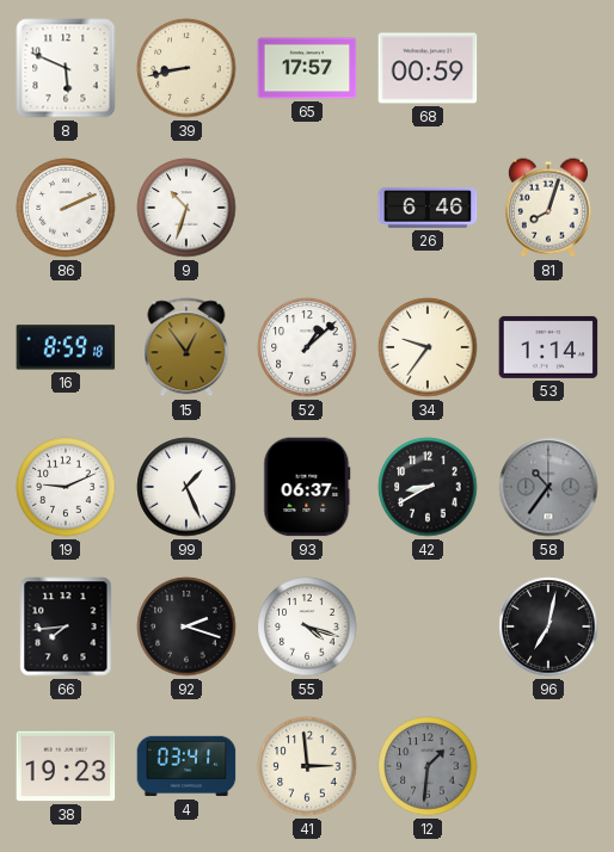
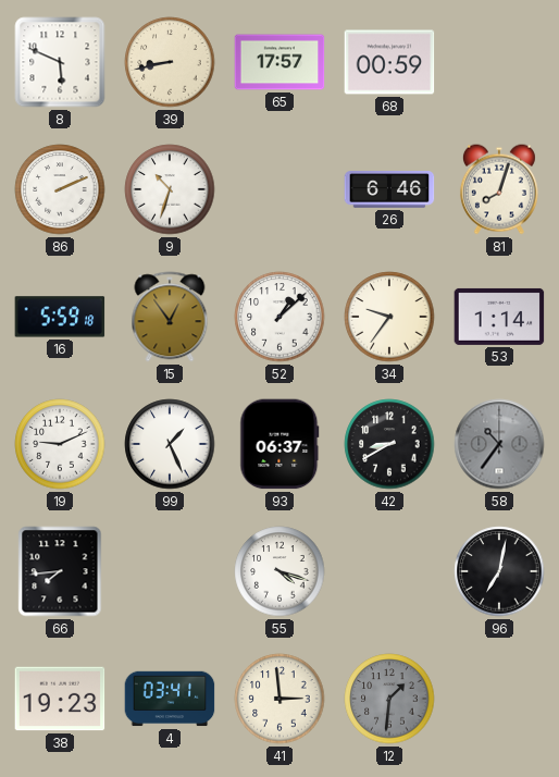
16: 8:59 -> 5:59 (60, 317)
92: 2:18 -> none (186, 626)
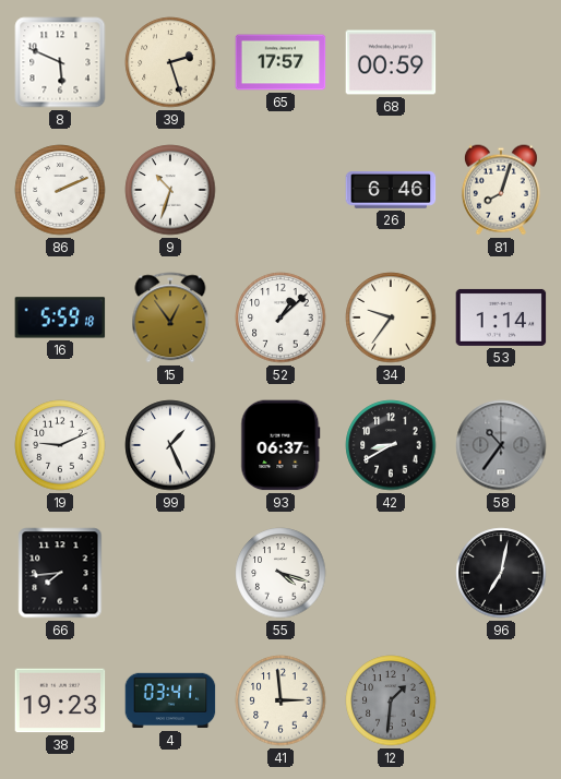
39: 8:43 -> 2:27 (170, 62)
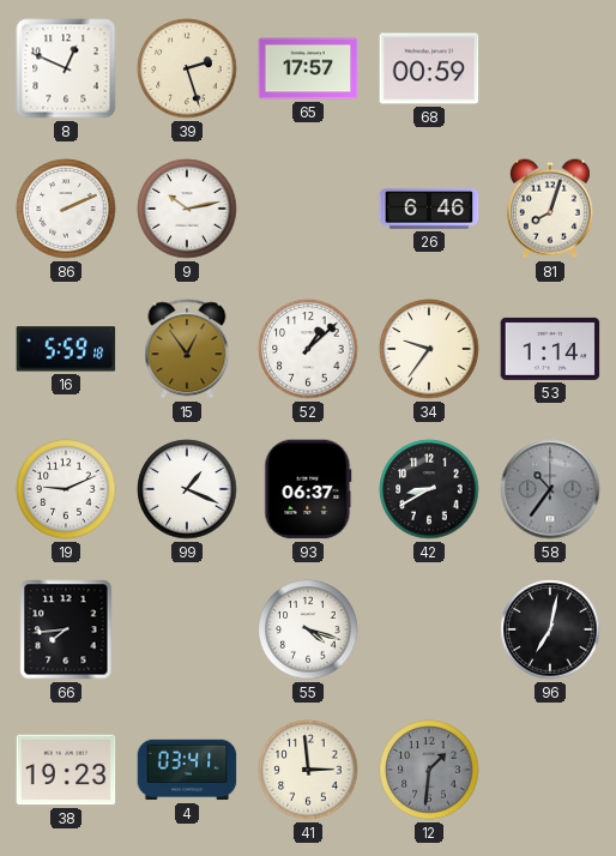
8: 5:49 -> 12:49 (66, 68)
9: 10:33 -> 10:13 (187, 209)
99: 1:26 -> 1:19 (187, 489)
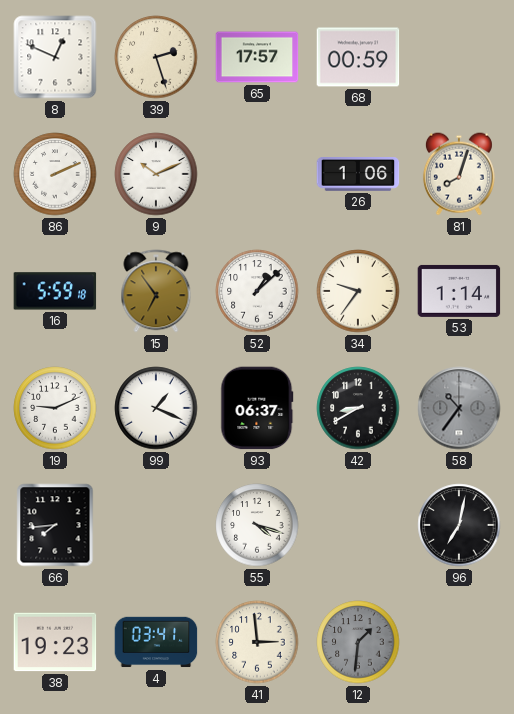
9: 10:13 -> 10:11 (156, 174)
26: 6:46 -> 1:06 (358, 175)
15: 12:54 -> 6:54 (156, 291)
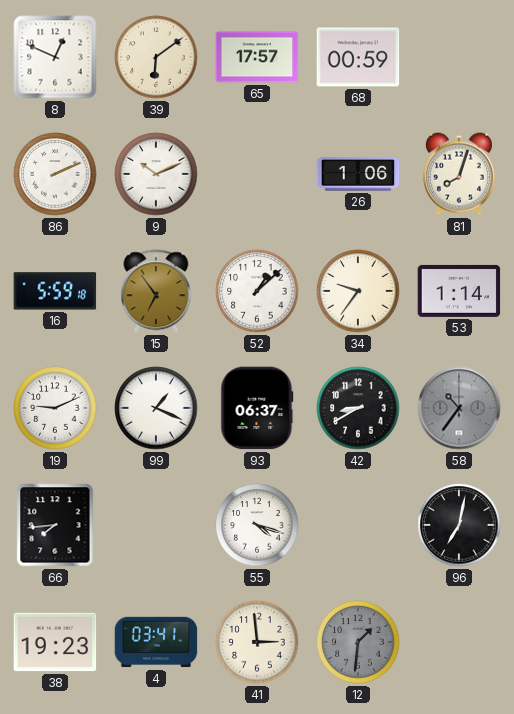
39: 2:27 -> 6:09 (156, 57)
